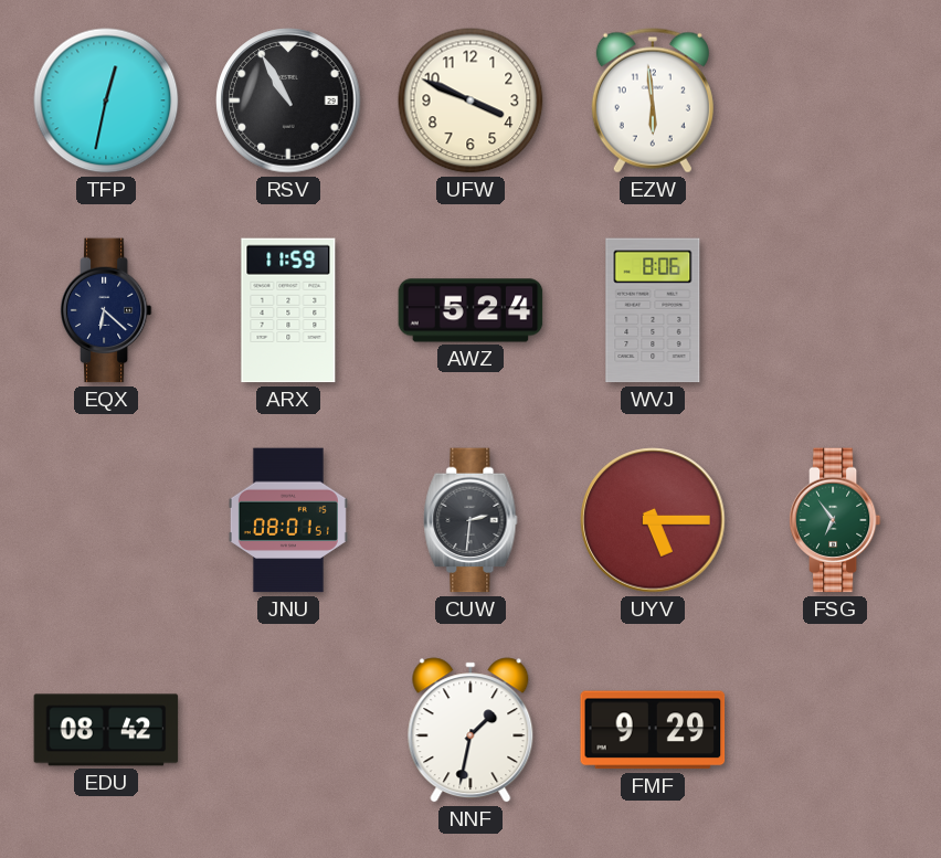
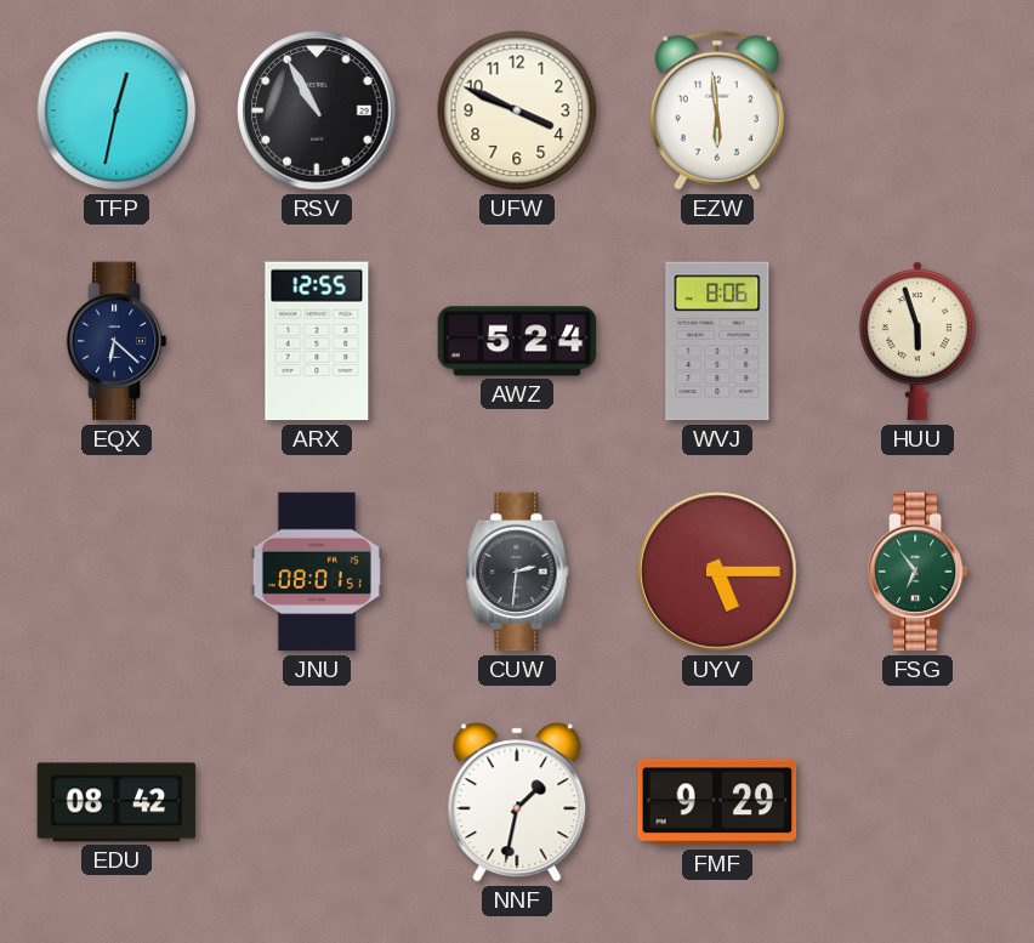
ARX: 11:59 -> 12:55 (317, 341)
HUU: none -> 5:57 (917, 341)
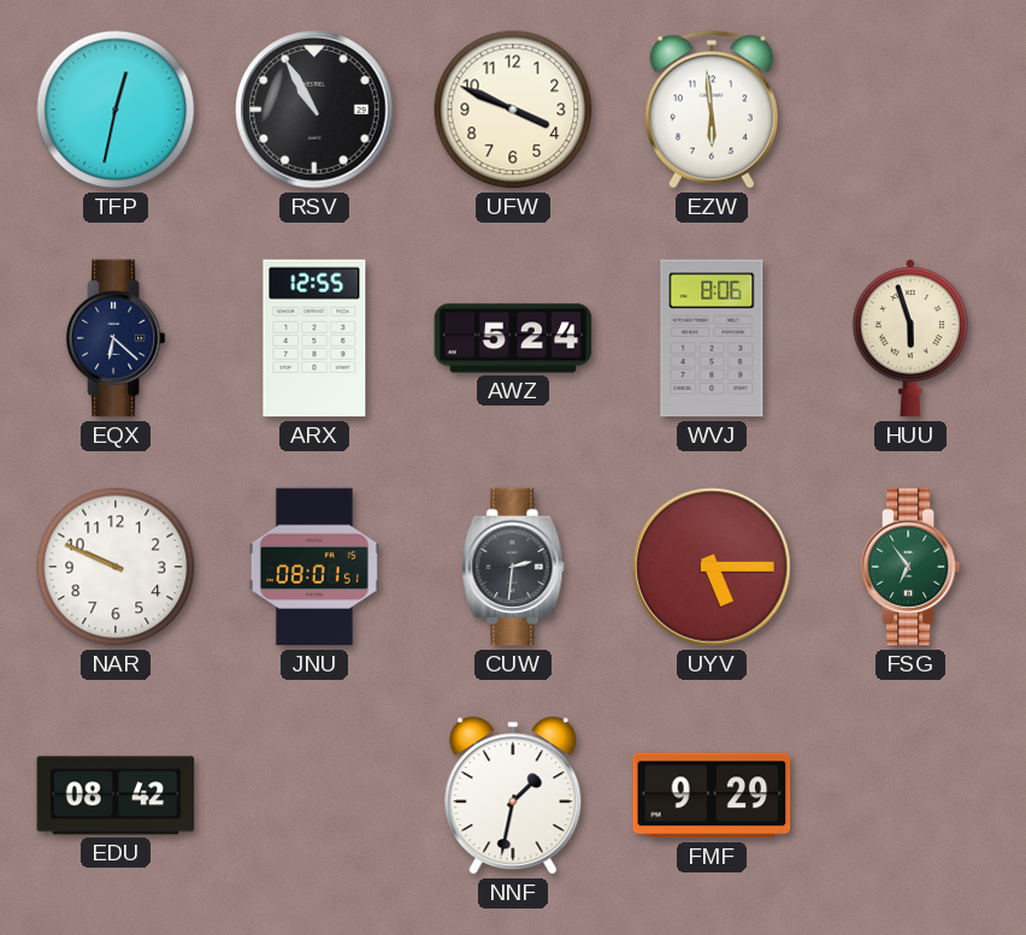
NAR: none -> 9:49 (116, 567)
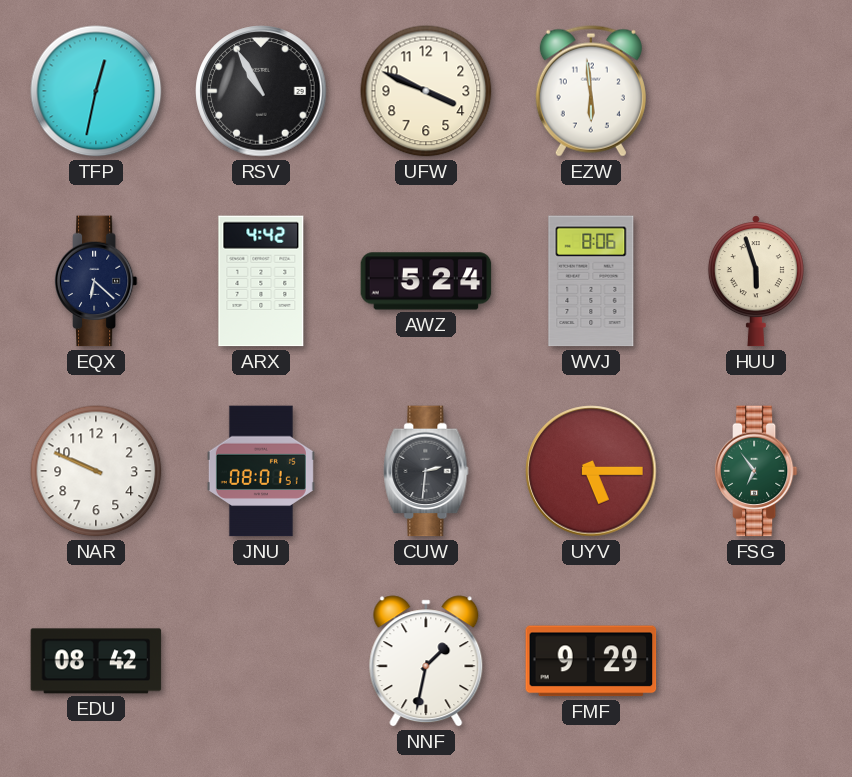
ARX: 12:55 -> 4:42 (261, 281)
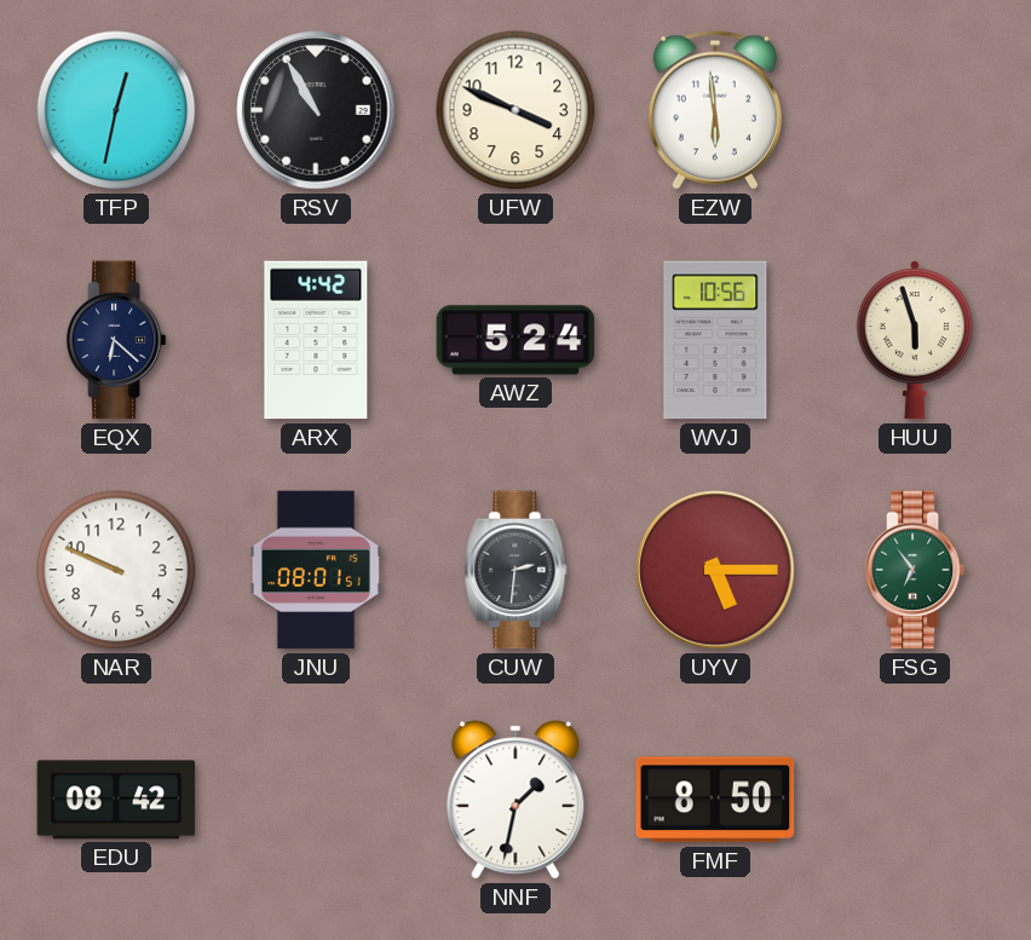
WVJ: 8:06 -> 10:56 (715, 340)
FMF: 9:29 -> 8:50 (715, 800)
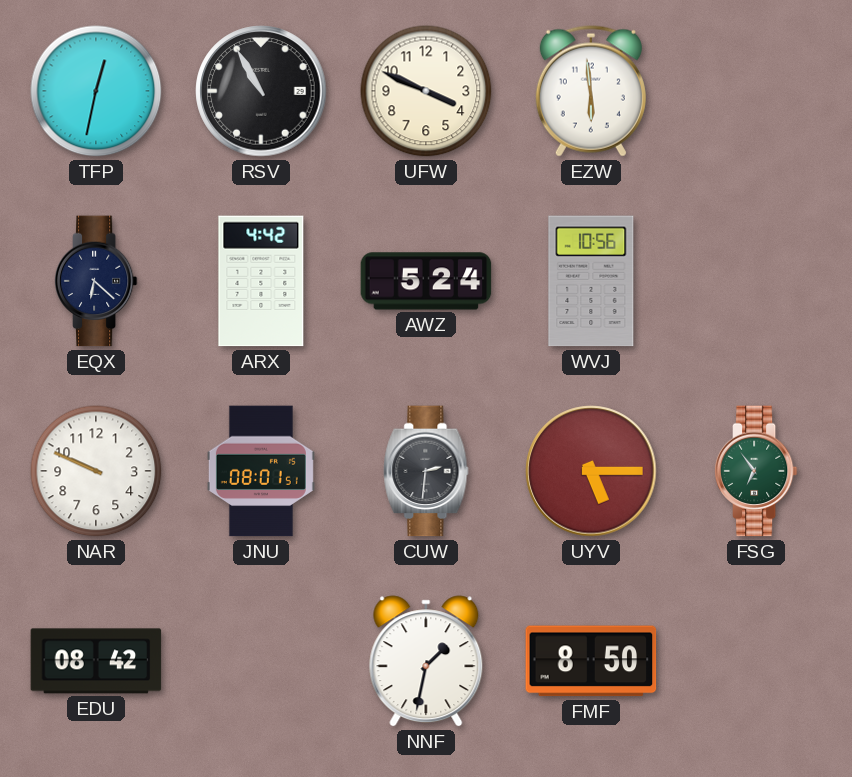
HUU: 5:57 -> none (915, 340)
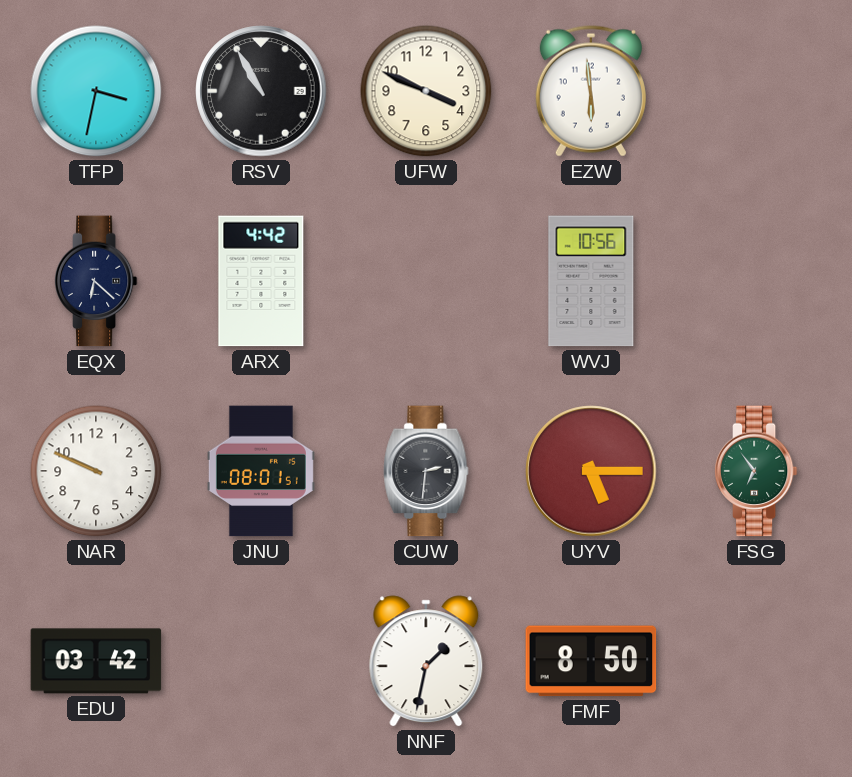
TFP: 12:32 -> 3:32 (96, 91)
AWZ: 5:24 -> none (426, 281)
EDU: 08:42 -> 03:42 (96, 661)
